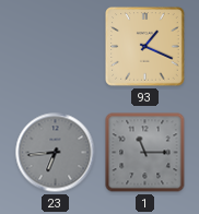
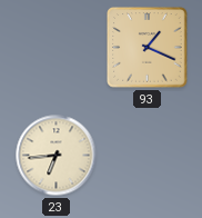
23 dial: grey -> cream (57, 156)
1: 11:15 -> none (145, 153)
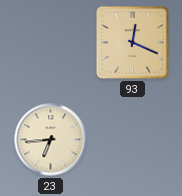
93: 1:19 -> 12:19 (133, 43)
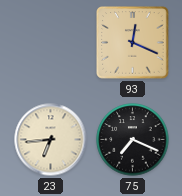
75: none -> 7:19 (133, 140)
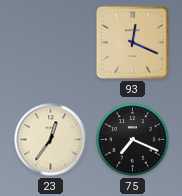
23: 6:44 -> 12:36 (51, 140)
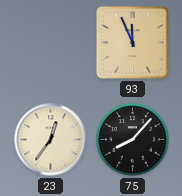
93: 12:19 -> 11:56 (133, 43)
75: 7:19 -> 8:07 (133, 140)
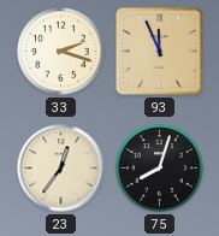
33: none -> 2:18 (61, 52)
75: 8:07 -> 8:03 (160, 169)
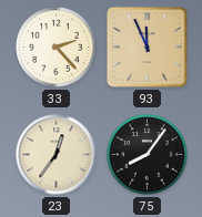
33: 2:18 -> 2:23 (57, 48)
75: 8:03 -> 8:06 (148, 155)
